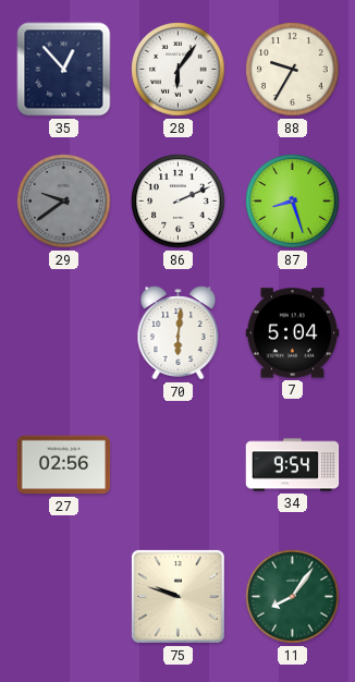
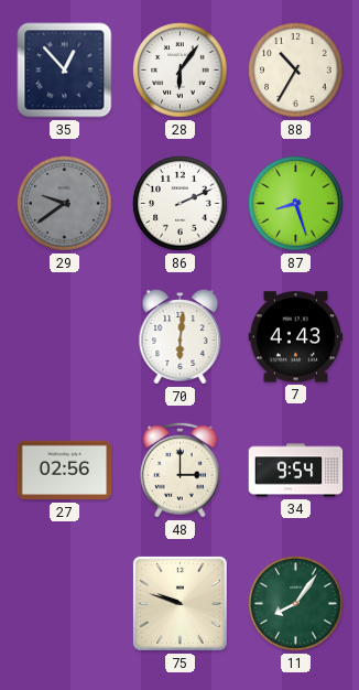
88: 9:35 -> 10:35 (296, 71)
7: 5:04 -> 4:43 (296, 337)
48: none -> 3:00 (181, 470)
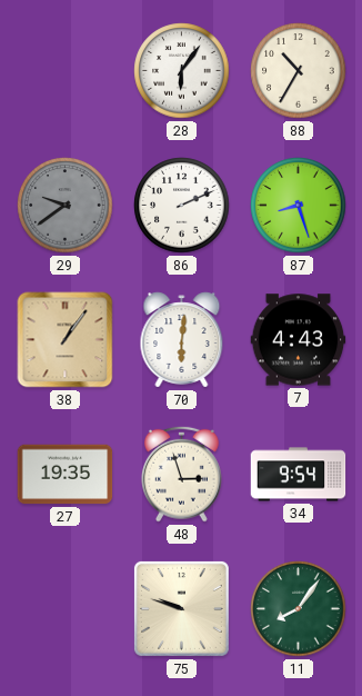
35: 12:53 -> none (65, 71)
38: none -> 1:06 (66, 340)
27: 02:56 -> 19:35 (66, 475)
48: 3:00 -> 2:57 (182, 474)
